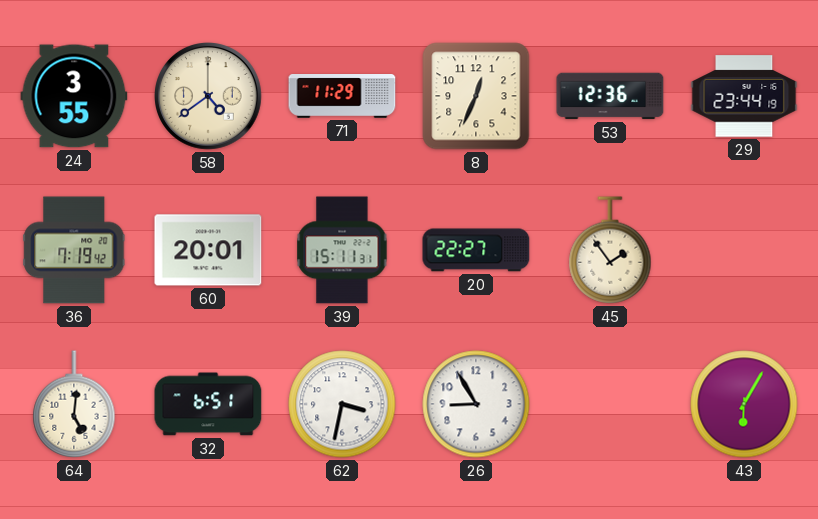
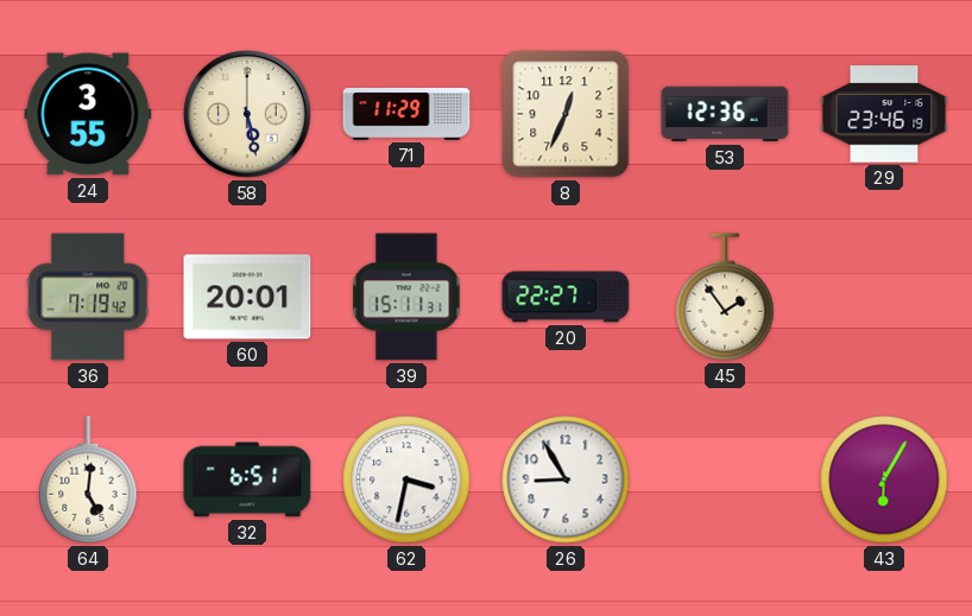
58: 4:39 -> 5:28 (248, 115)
29: 23:44 -> 23:46 (884, 114)
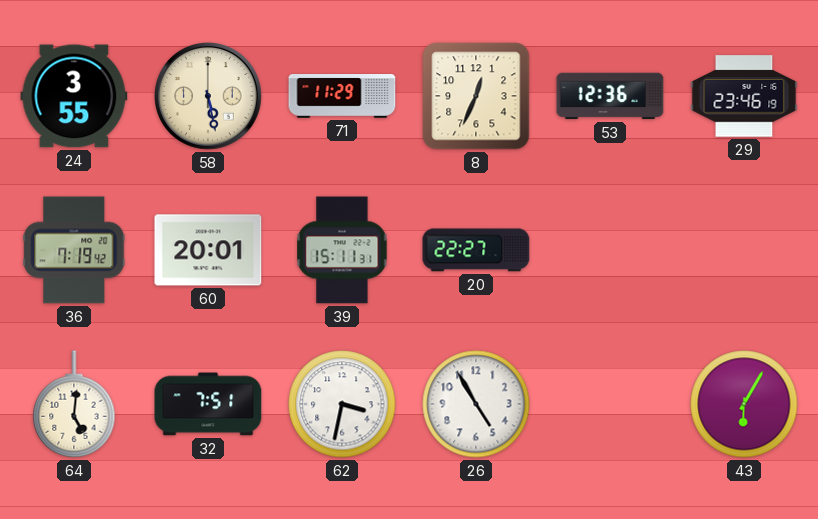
45: 1:54 -> none (725, 297)
32: 6:51 -> 7:51 (208, 404)
26: 8:55 -> 4:55 (476, 404)
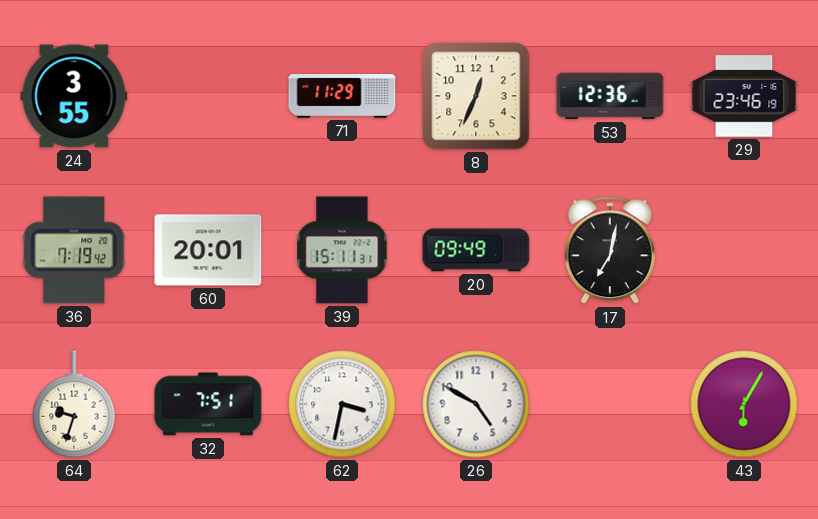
58: 5:28 -> none (209, 97)
20: 22:27 -> 09:49 (476, 250)
17: none -> 7:02 (610, 251)
64: 5:01 -> 9:33 (74, 404)
26: 4:55 -> 4:50 (476, 404)
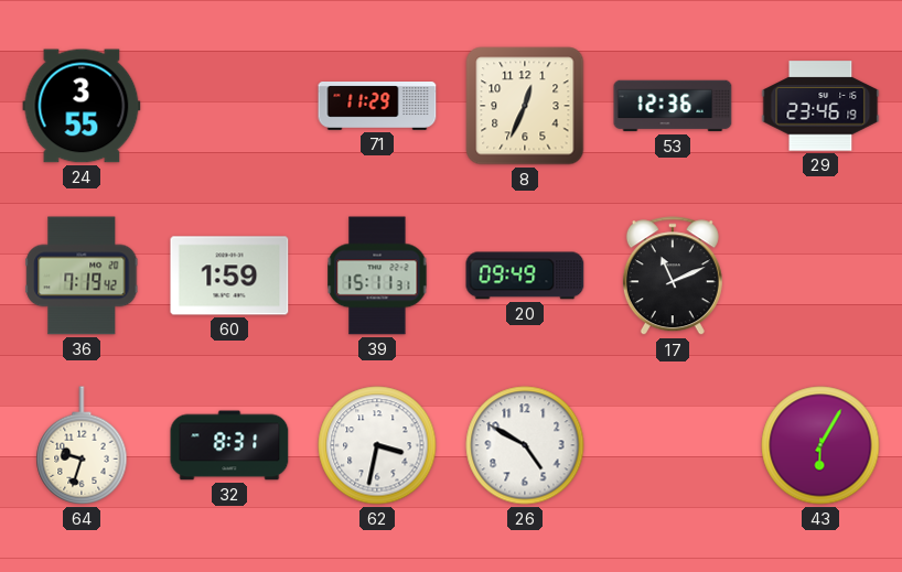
60: 20:01 -> 1:59 (229, 276)
17: 7:02 -> 11:11 (673, 277)
32: 7:51 -> 8:31 (229, 445)
